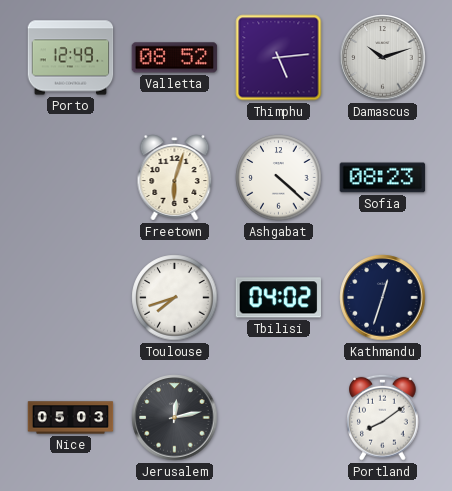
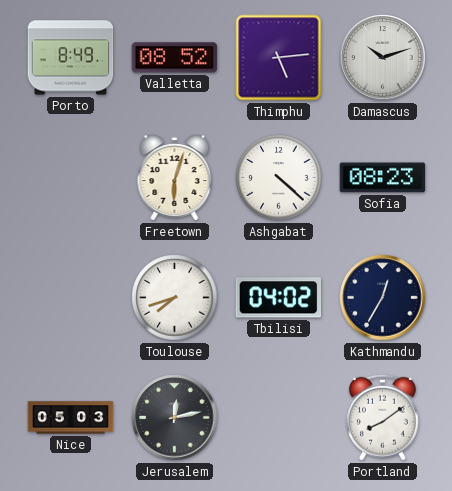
Porto: 12:49 -> 8:49 (71, 58)
Kathmandu: 12:33 -> 12:35 (383, 298)
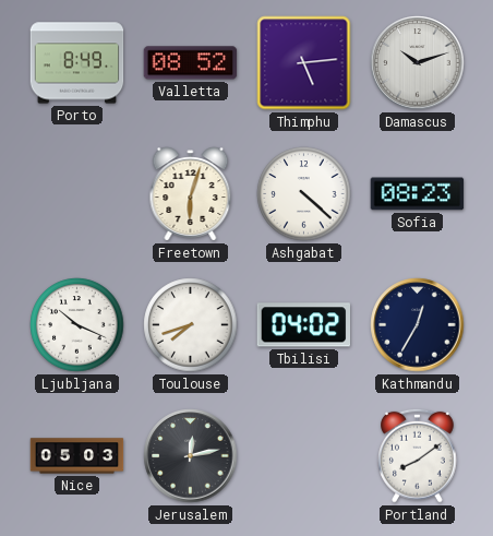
Ljubljana: none -> 10:19 (77, 325)
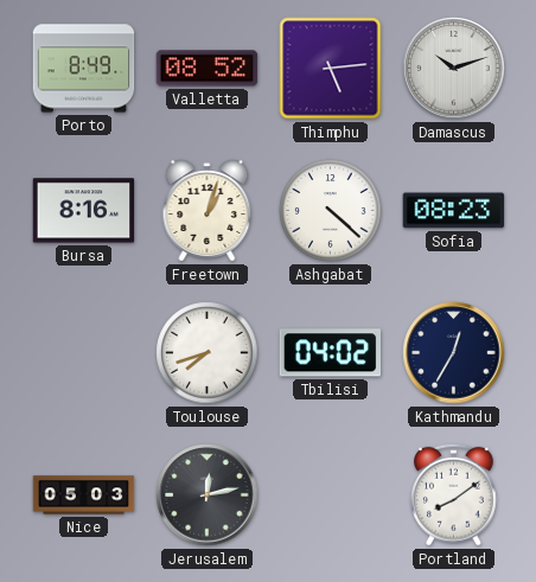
Bursa: none -> 8:16 (84, 211)
Freetown: 6:03 -> 1:03 (208, 211)
Ljubljana: 10:19 -> none (77, 325)
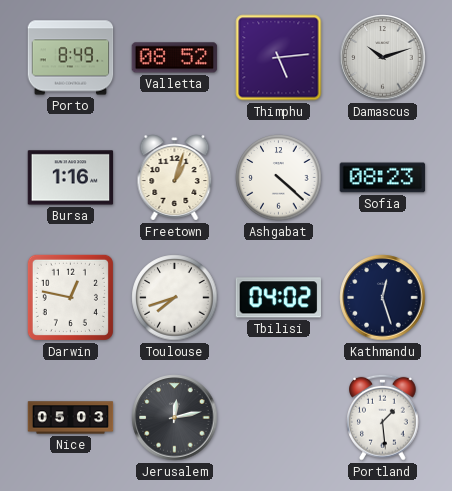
Bursa: 8:16 -> 1:16 (71, 178)
Darwin: none -> 12:47 (70, 297)
Kathmandu: 12:35 -> 12:27 (383, 298)
Portland: 8:09 -> 1:29 (383, 417)
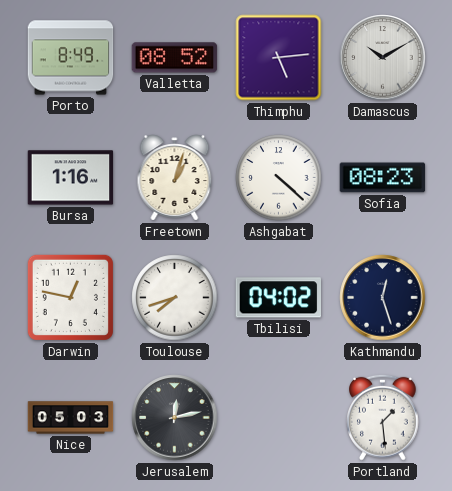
Damascus: 10:12 -> 10:10 (383, 58)
